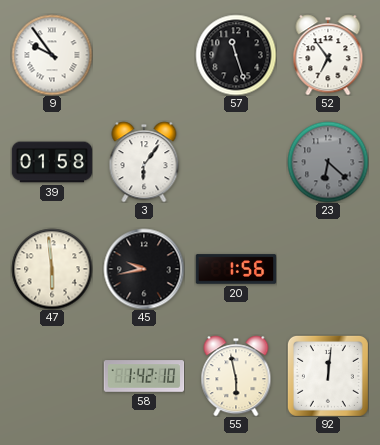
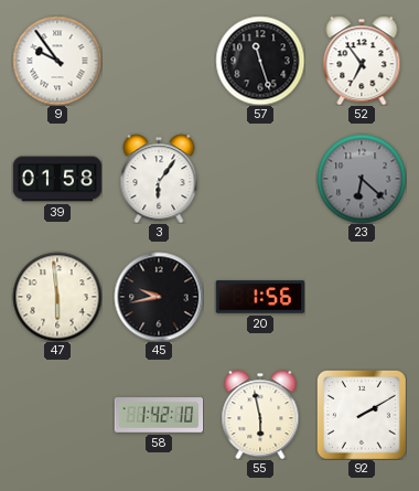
92: 12:01 -> 2:10 (362, 415)
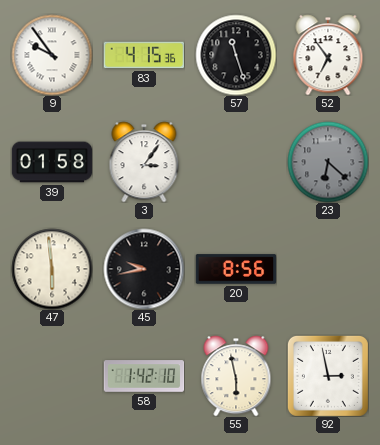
83: none -> 4:15 (144, 55)
3: 6:06 -> 3:06 (144, 162)
20: 1:56 -> 8:56 (236, 269)
92: 2:10 -> 2:58 (328, 376)
